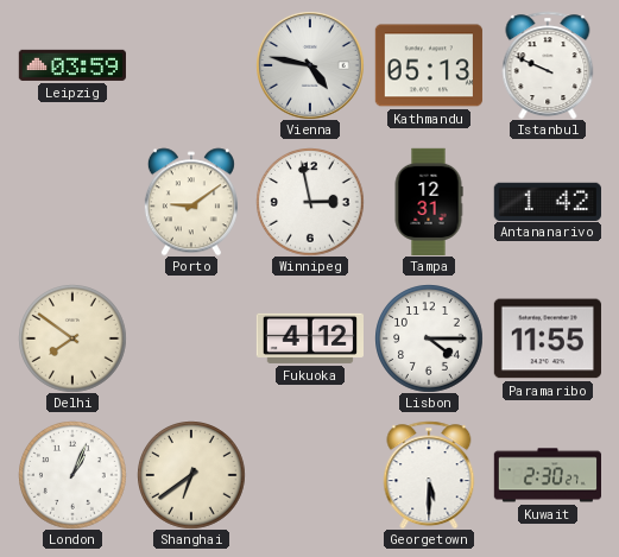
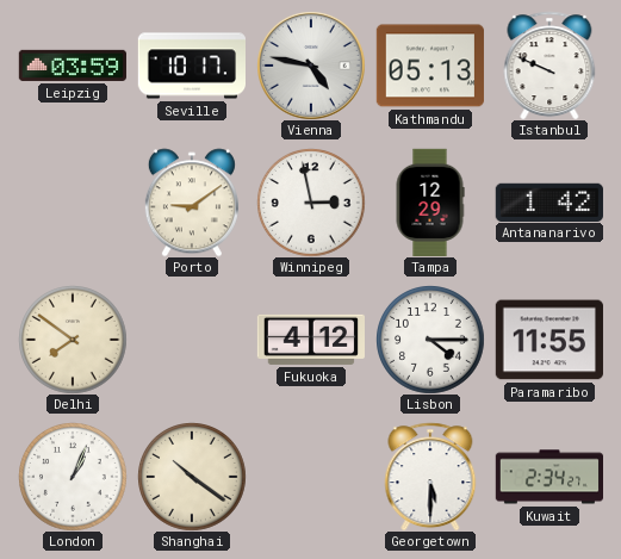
Seville: none -> 10:17 (191, 66)
Tampa: 12:31 -> 12:29 (430, 201)
Shanghai: 6:39 -> 10:21 (192, 477)
Kuwait: 2:30 -> 2:34 (548, 477)
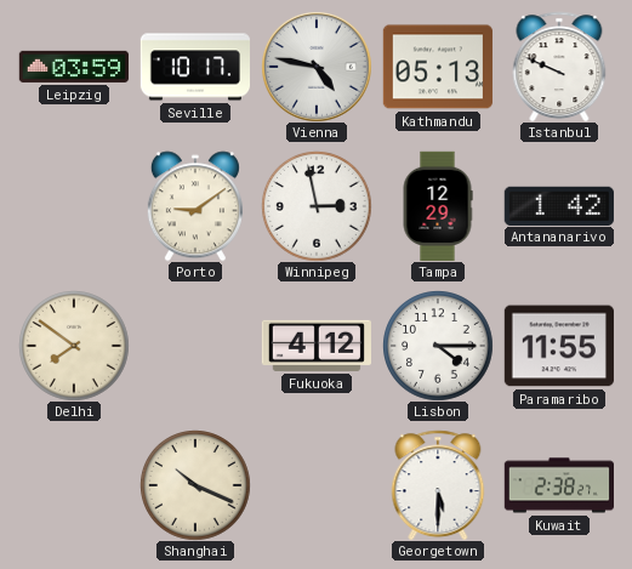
London: 1:04 -> none (73, 477)
Shanghai: 10:21 -> 10:19 (195, 485)
Kuwait: 2:34 -> 2:38 (558, 485)
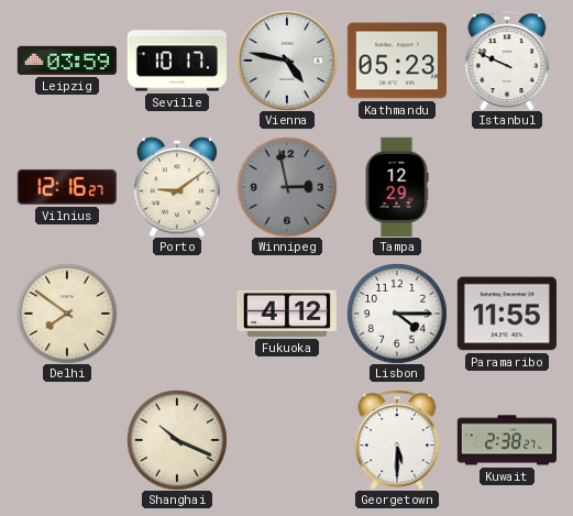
Kathmandu: 05:13 -> 05:23 (396, 61)
Vilnius: none -> 12:16 (67, 187)
Winnipeg dial: white -> grey (287, 187)
Antananarivo: 1:42 -> none (559, 205)
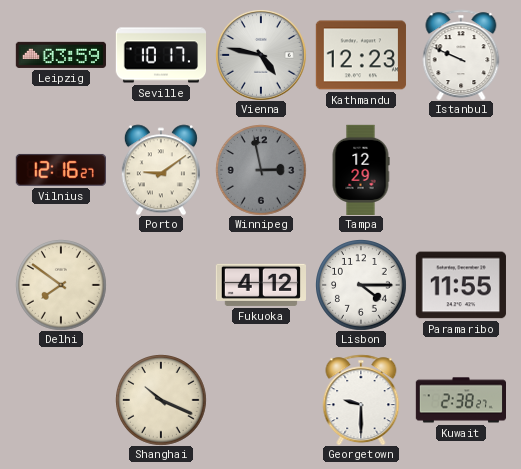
Kathmandu: 05:23 -> 12:23 (360, 55)
Georgetown: 5:30 -> 9:30 (361, 400)
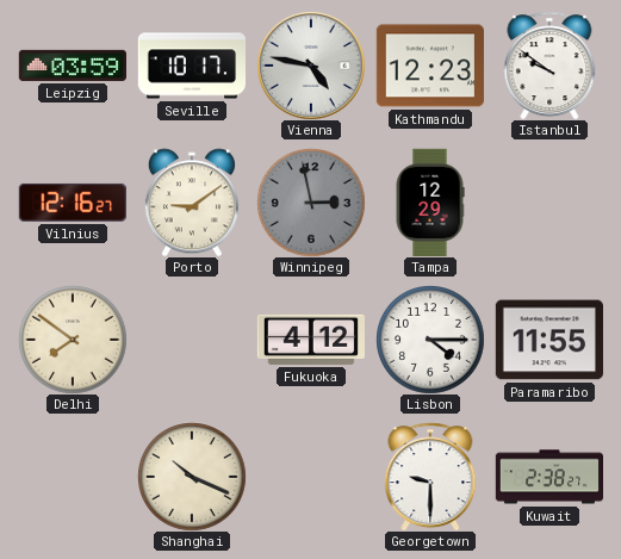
Istanbul: 9:49 -> 9:51 (549, 66)
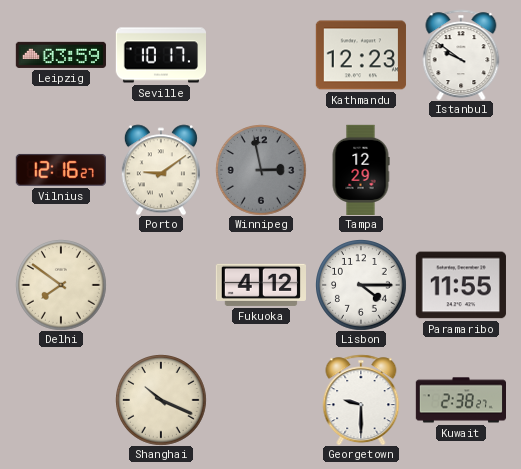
Vienna: 4:47 -> none (311, 66)
